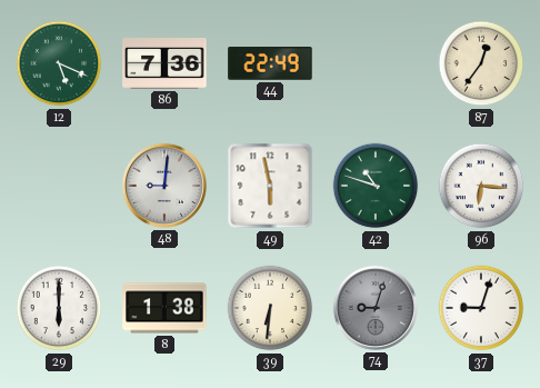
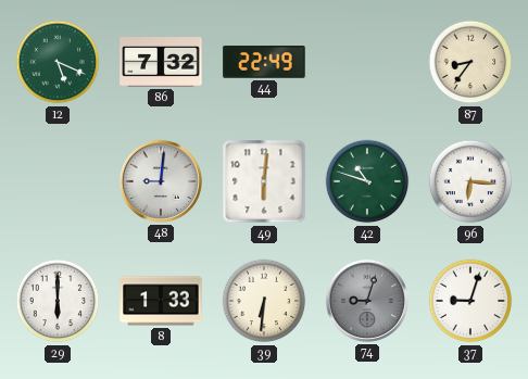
86: 7:36 -> 7:32 (161, 63)
87: 12:36 -> 8:36 (470, 62)
49: 5:58 -> 6:01 (264, 181)
8: 1:38 -> 1:33 (161, 301)
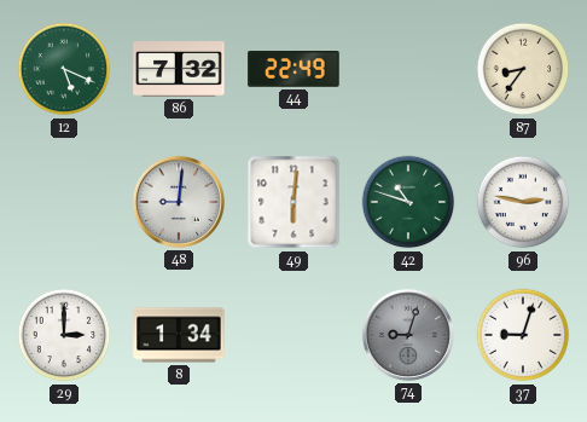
96: 6:16 -> 2:47 (523, 202)
29: 6:00 -> 3:00 (64, 335)
8: 1:33 -> 1:34 (179, 335)
39: 6:31 -> none (264, 301)
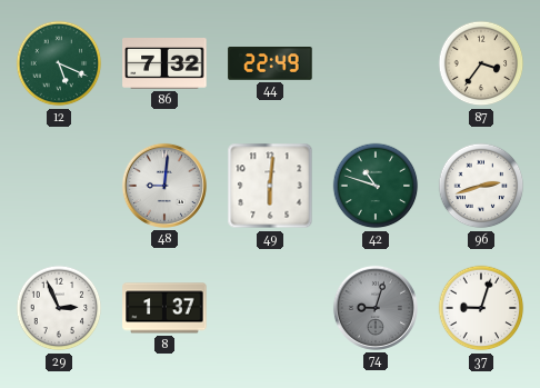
87: 8:36 -> 3:36 (481, 63)
96: 2:47 -> 2:42 (481, 186)
29: 3:00 -> 2:56 (59, 308)
8: 1:34 -> 1:37 (164, 308)
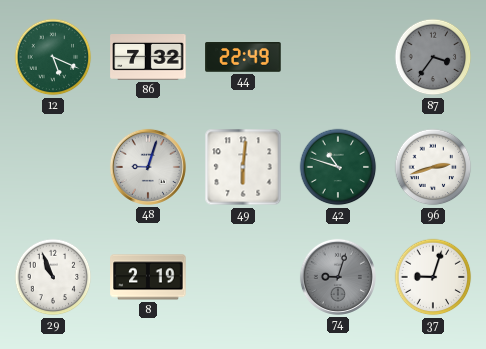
87 dial: cream -> grey (433, 57)
48: 9:01 -> 9:03 (148, 167)
29: 2:56 -> 10:56 (53, 277)
8: 1:37 -> 2:19 (148, 277)
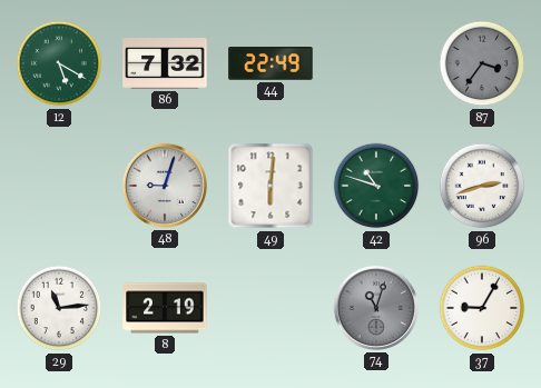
12: 5:19 -> 5:20 (59, 63)
29: 10:56 -> 11:14 (59, 308)
74: 9:03 -> 11:03 (376, 308)
37: 9:03 -> 9:05 (482, 308)
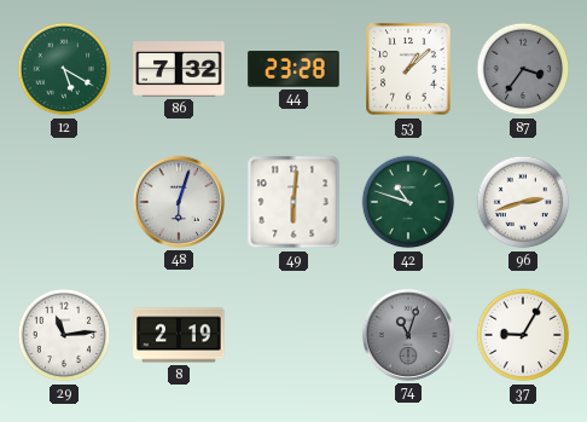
44: 22:49 -> 23:28 (293, 69)
53: none -> 1:08 (408, 69)
48: 9:03 -> 6:03 (179, 202)
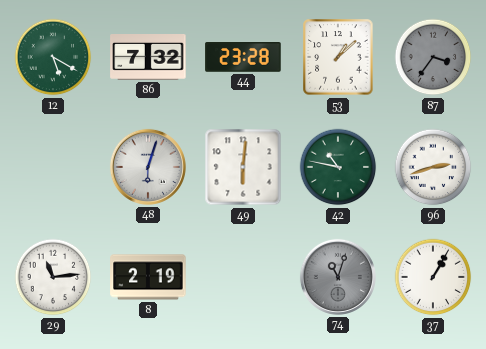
42: 10:48 -> 10:47 (338, 167)
37: 9:05 -> 1:05 (433, 277)
